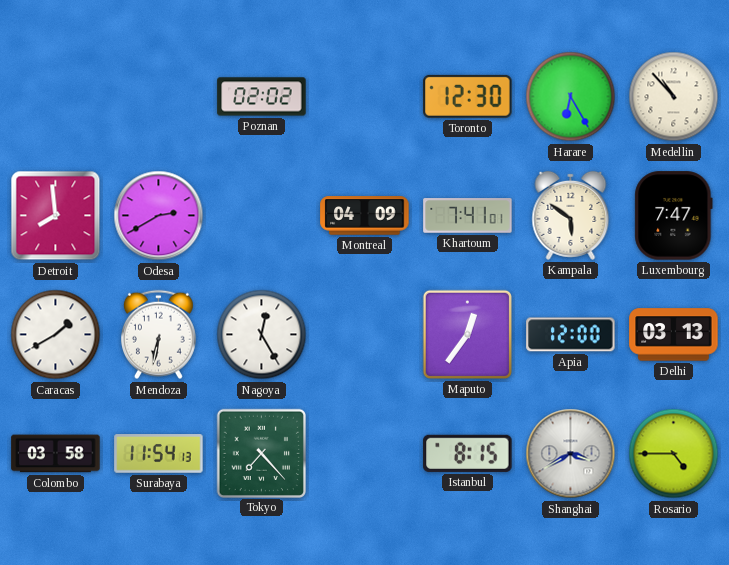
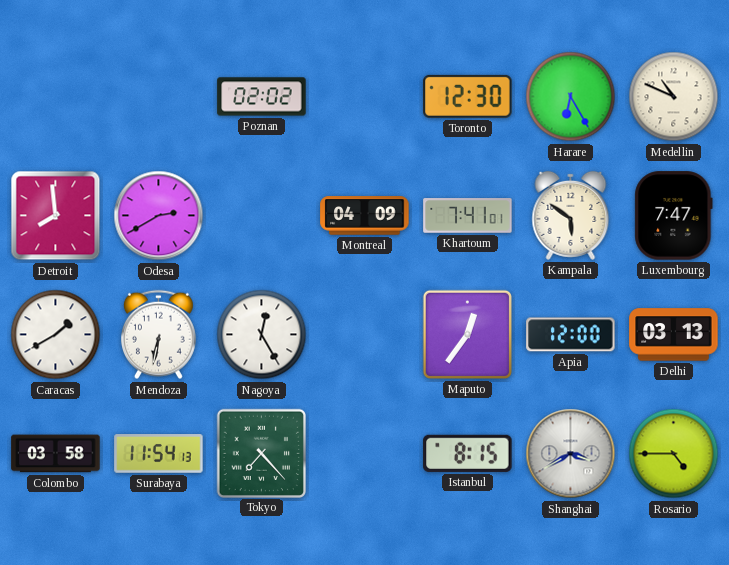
Medellin: 10:53 -> 10:49 (674, 97)
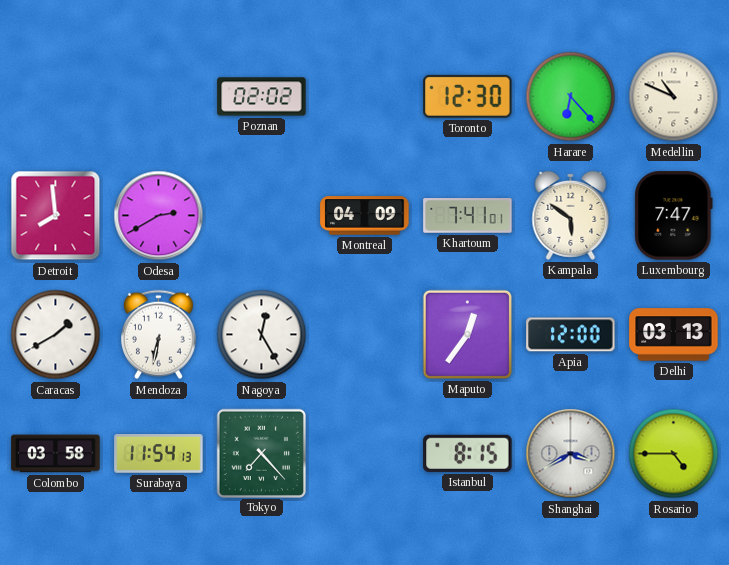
Harare: 6:25 -> 6:23 (571, 97)
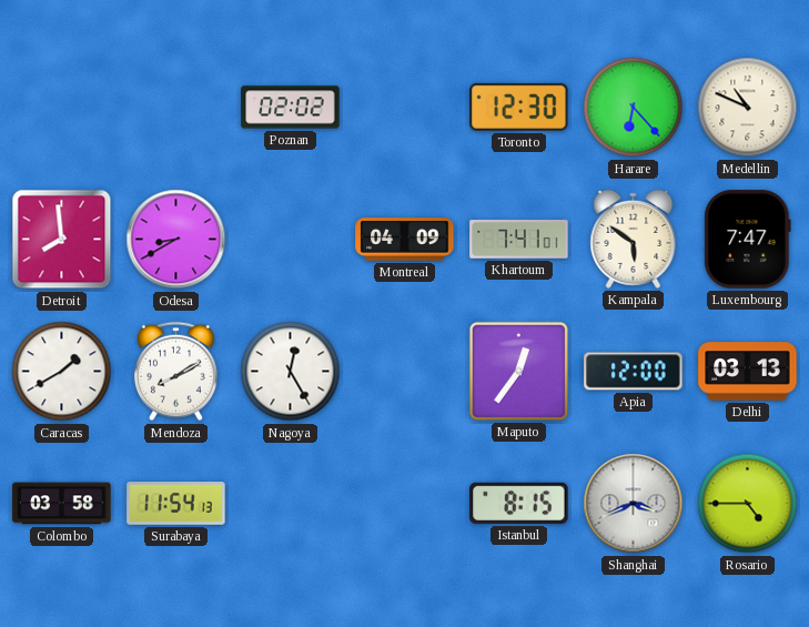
Odesa: 2:40 -> 8:40 (176, 240)
Mendoza: 6:32 -> 8:10 (175, 372)
Tokyo: 7:23 -> none (261, 453)
Shanghai: 3:40 -> 3:41 (634, 504)
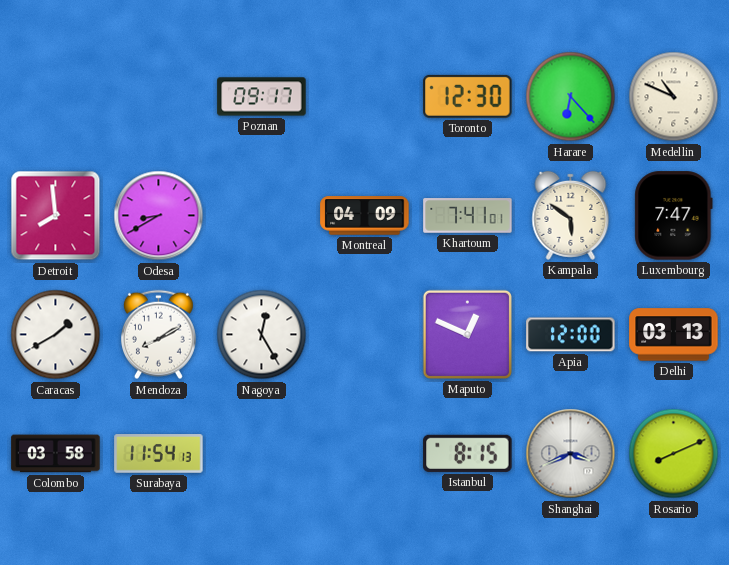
Poznan: 02:02 -> 09:17 (262, 97)
Maputo: 12:36 -> 12:49 (467, 334)
Rosario: 4:45 -> 8:11 (674, 454)
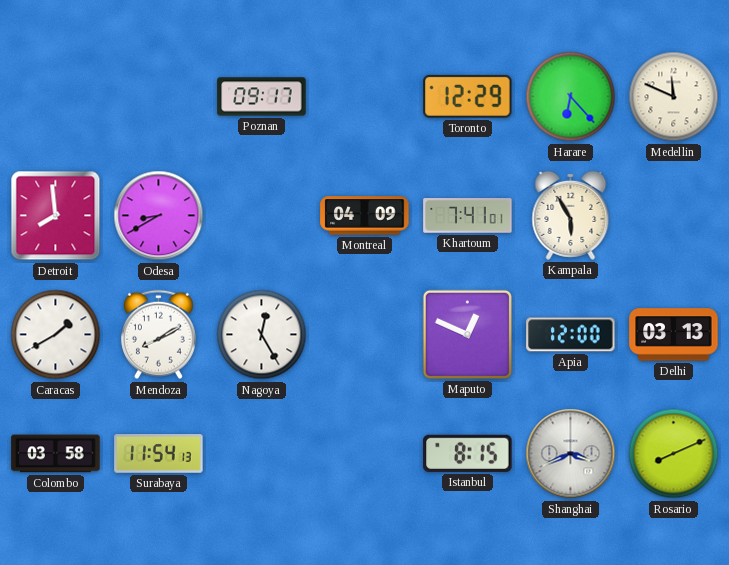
Toronto: 12:30 -> 12:29 (468, 96)
Medellin: 10:49 -> 11:49 (674, 97)
Kampala: 5:51 -> 5:55 (571, 215)
Luxembourg: 7:47 -> none (674, 216)
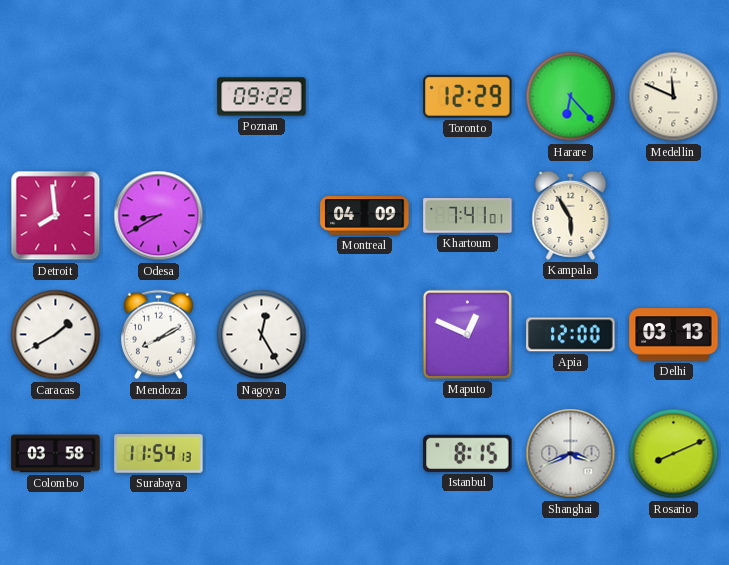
Poznan: 09:17 -> 09:22 (262, 97)
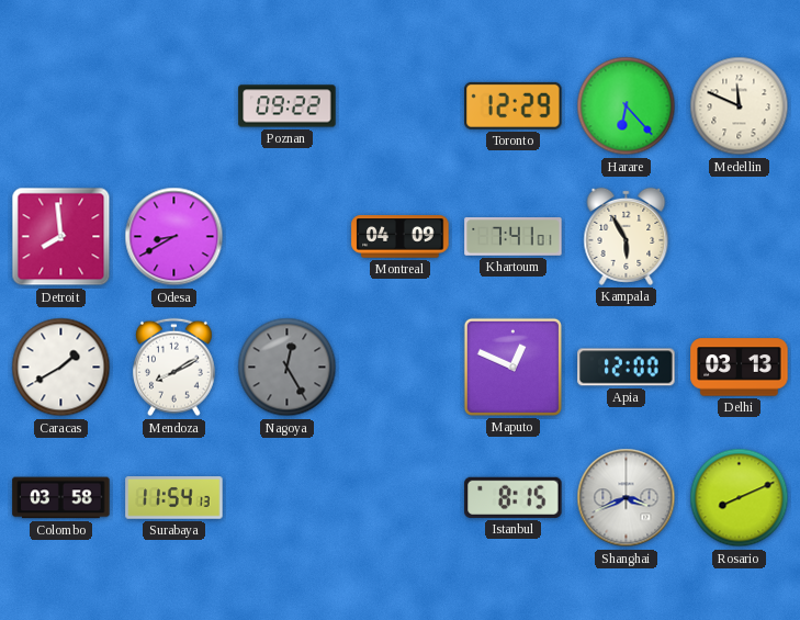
Nagoya dial: white -> grey (288, 368)
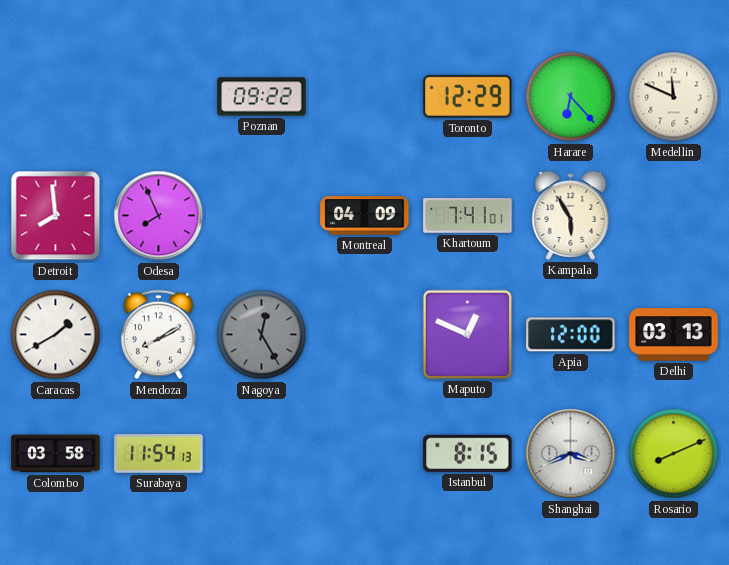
Odesa: 8:40 -> 7:56 (159, 216)
